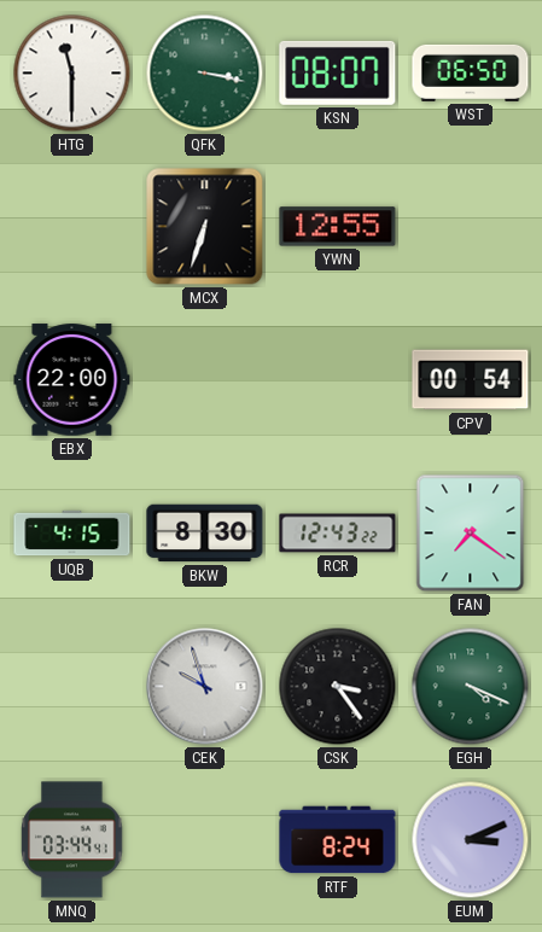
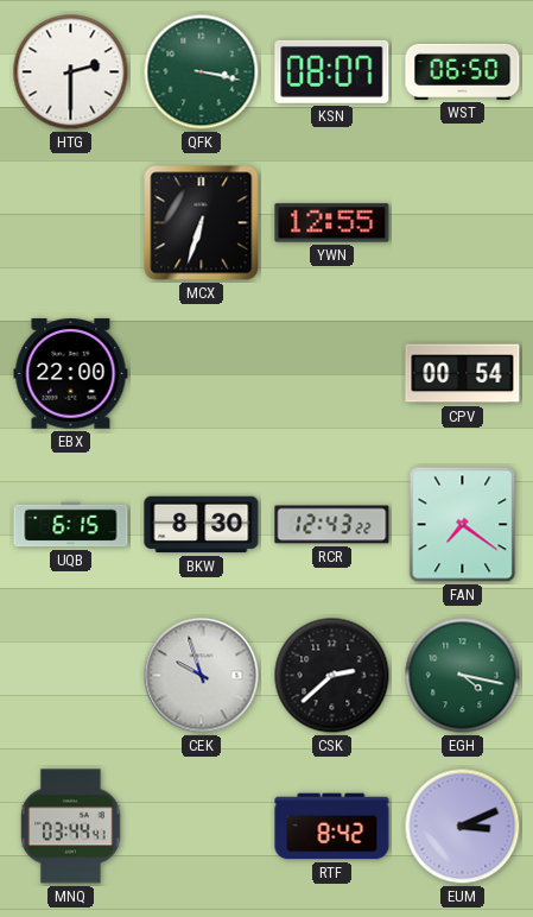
HTG: 11:30 -> 2:30 (71, 72)
UQB: 4:15 -> 6:15 (71, 525)
CSK: 3:24 -> 2:38 (332, 676)
EGH: 4:19 -> 4:17 (463, 676)
RTF: 8:24 -> 8:42 (332, 827)
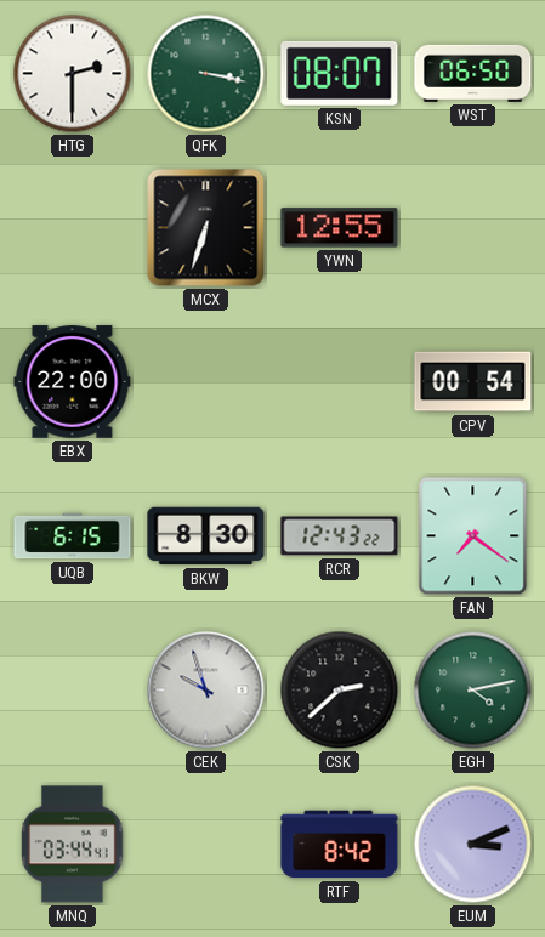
EGH: 4:17 -> 4:13 (473, 691)
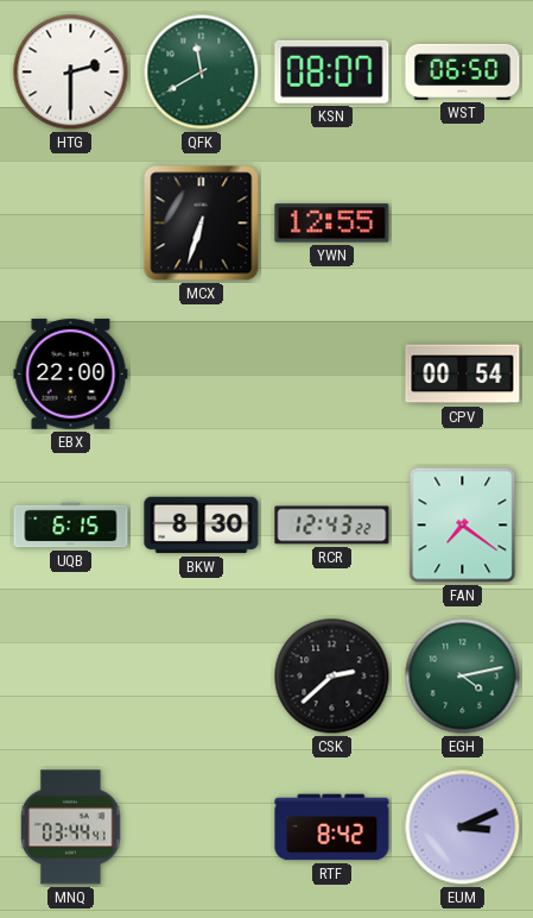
QFK: 3:17 -> 11:40 (202, 73)
CEK: 9:57 -> none (206, 691)
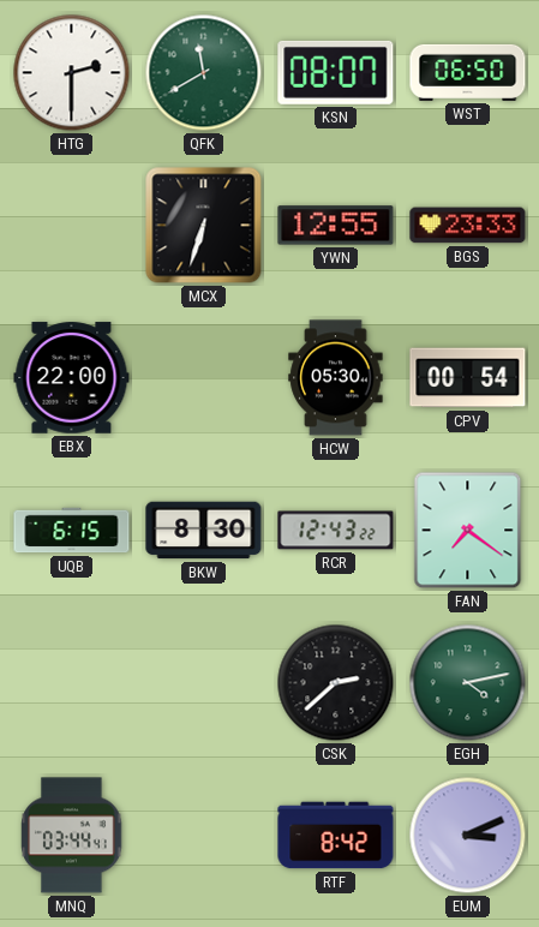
BGS: none -> 23:33 (468, 226)
HCW: none -> 05:30 (336, 378)
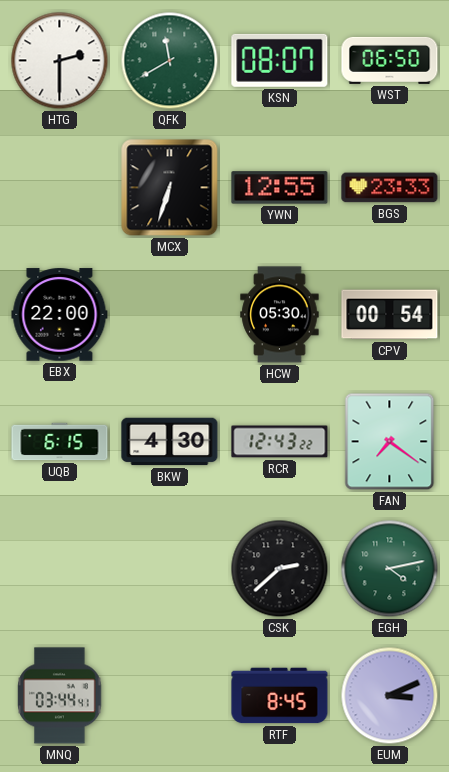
BKW: 8:30 -> 4:30 (170, 442)
RTF: 8:42 -> 8:45 (280, 696)
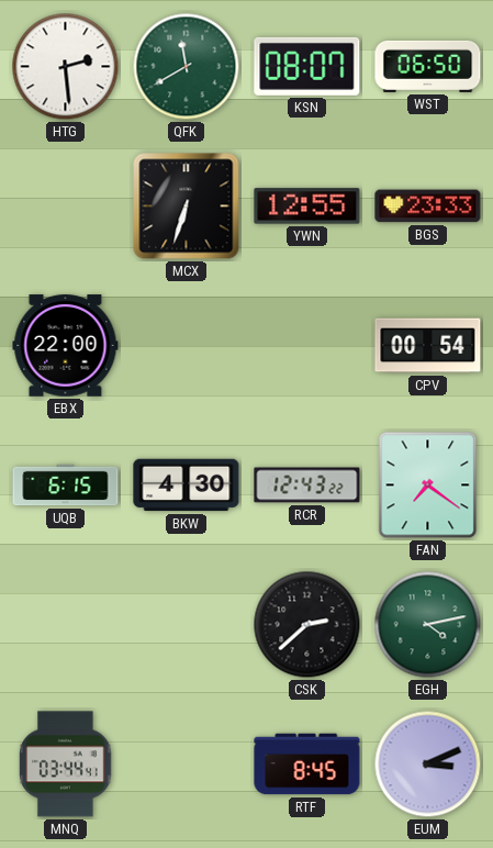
HTG: 2:30 -> 2:29 (66, 67)
HCW: 05:30 -> none (280, 315)
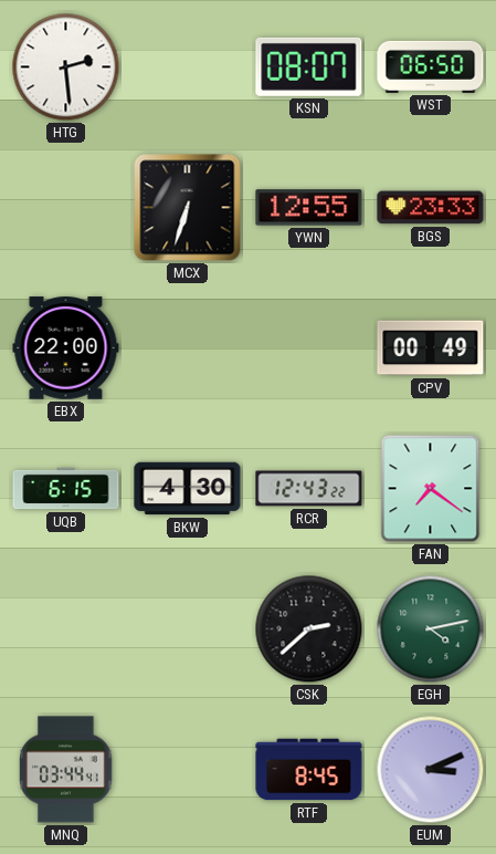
QFK: 11:40 -> none (187, 67)
CPV: 00:54 -> 00:49 (431, 348)
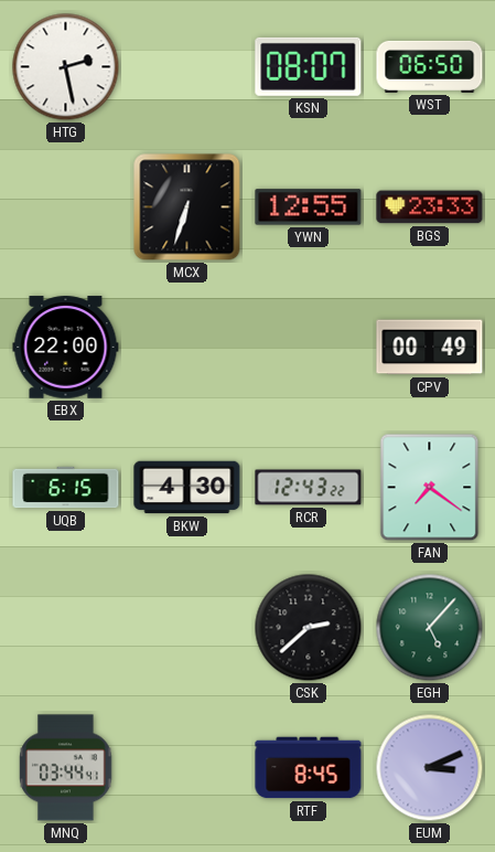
HTG: 2:29 -> 2:28 (66, 67)
EGH: 4:13 -> 5:07 (430, 628)
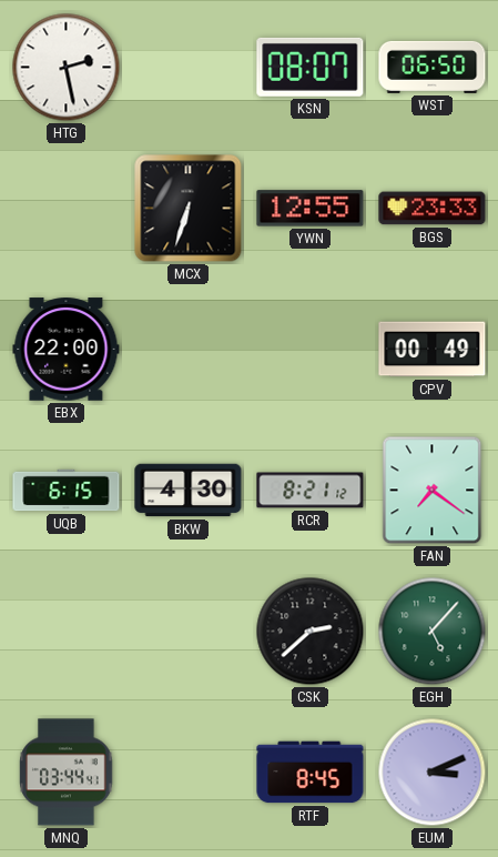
RCR: 12:43 -> 8:21 (311, 491)
